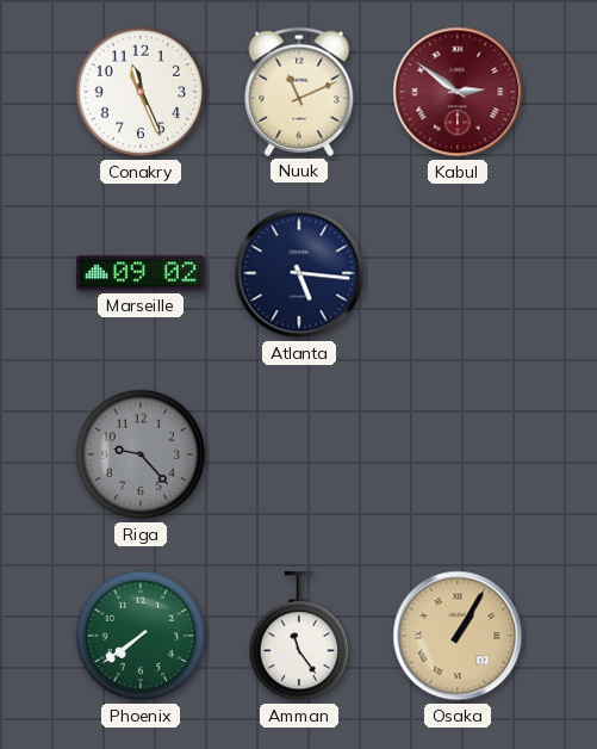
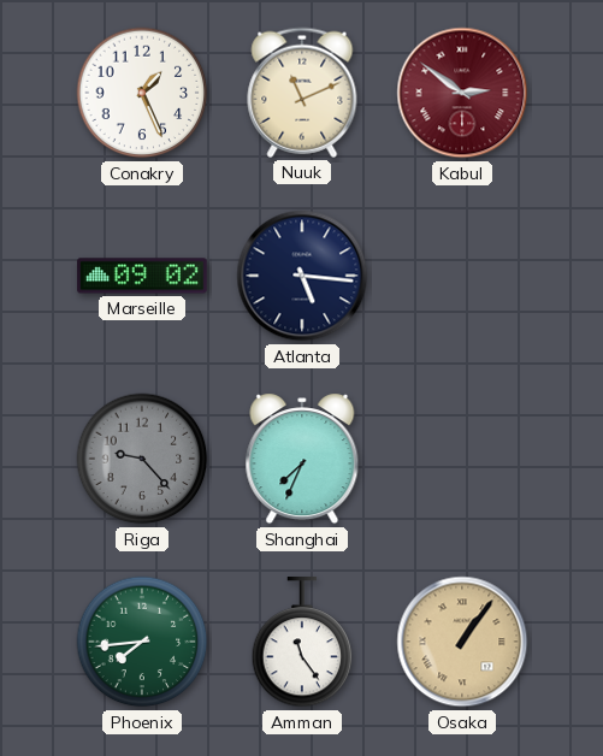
Conakry: 11:26 -> 1:26 (142, 93)
Shanghai: none -> 7:34 (302, 459)
Phoenix: 7:39 -> 7:44 (142, 642)
Osaka: 1:05 -> 1:06 (462, 642)
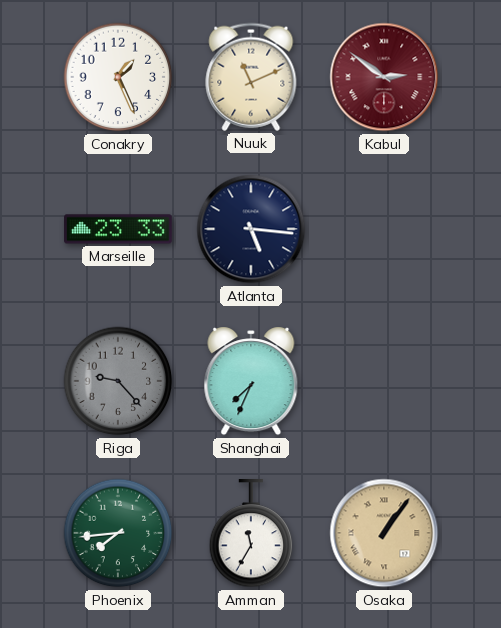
Marseille: 09:02 -> 23:33 (118, 229)
Amman: 11:24 -> 11:35 (251, 534)
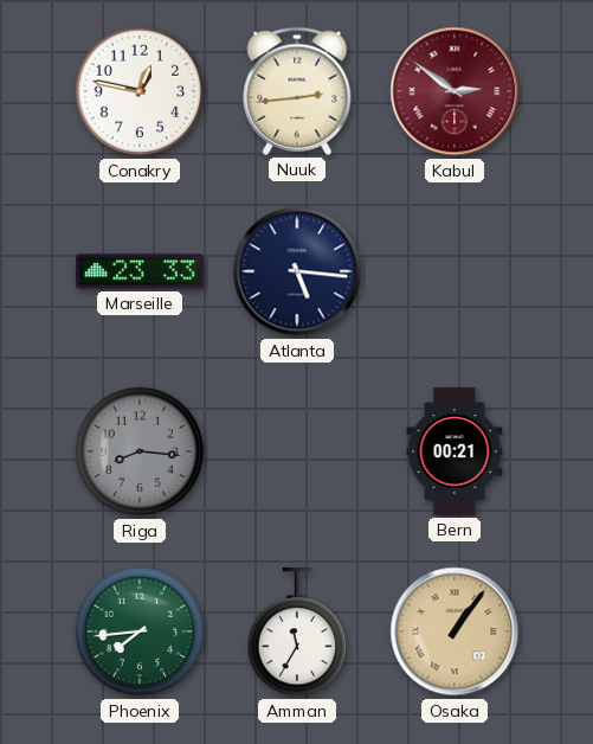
Conakry: 1:26 -> 12:47 (140, 91)
Nuuk: 11:11 -> 2:44 (297, 91)
Riga: 9:23 -> 8:16 (140, 451)
Shanghai: 7:34 -> none (251, 381)
Bern: none -> 00:21 (455, 451)
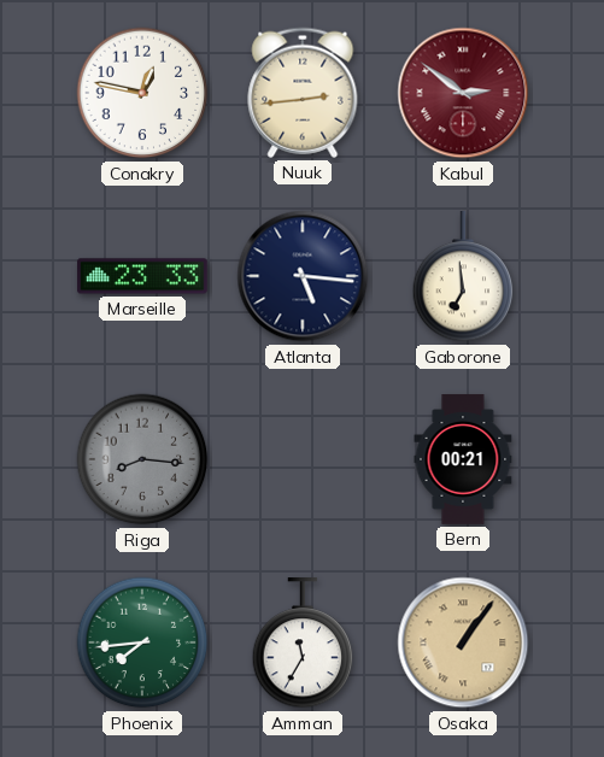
Gaborone: none -> 6:59 (463, 277)
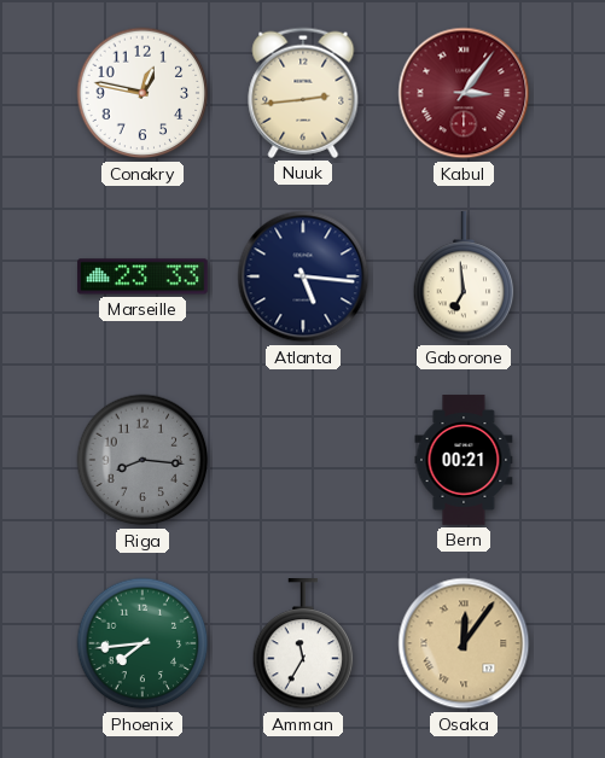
Kabul: 2:51 -> 3:06 (464, 93)
Osaka: 1:06 -> 12:06 (464, 643)
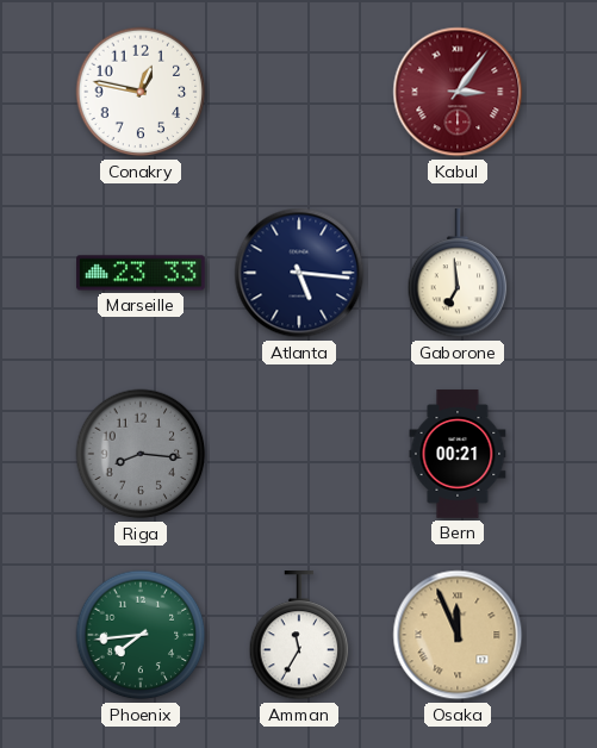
Nuuk: 2:44 -> none (303, 93)
Osaka: 12:06 -> 11:56 (458, 635)
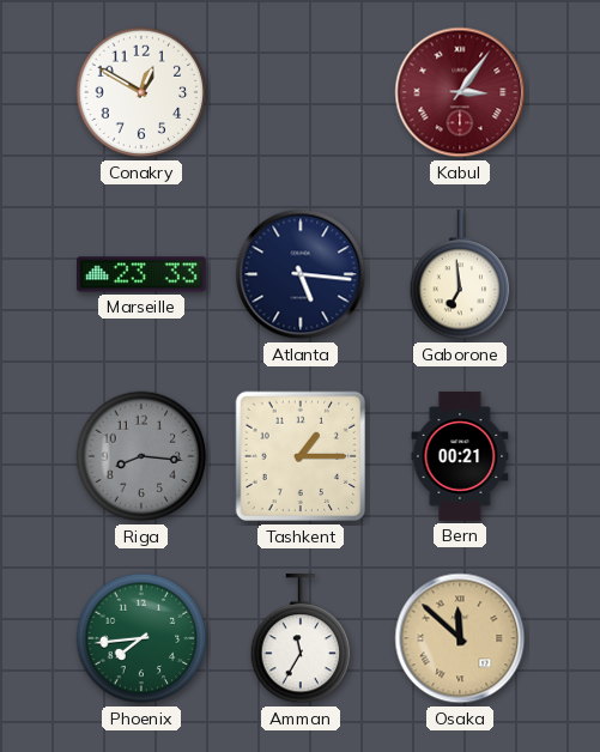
Conakry: 12:47 -> 12:50 (141, 92)
Tashkent: none -> 1:15 (301, 456)
Osaka: 11:56 -> 11:52 (460, 638)
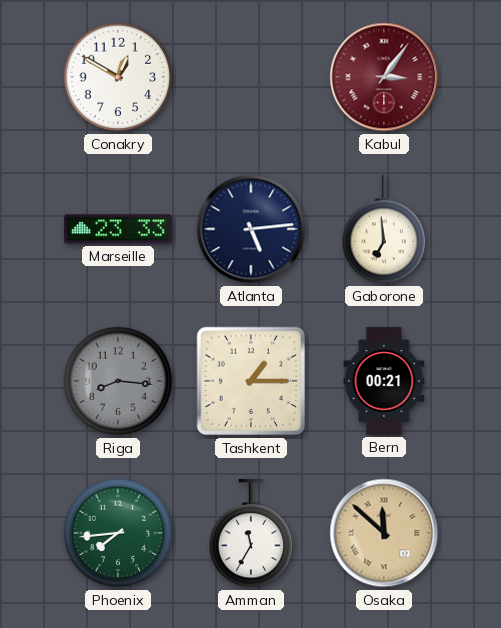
Atlanta: 5:16 -> 5:14 (251, 229)
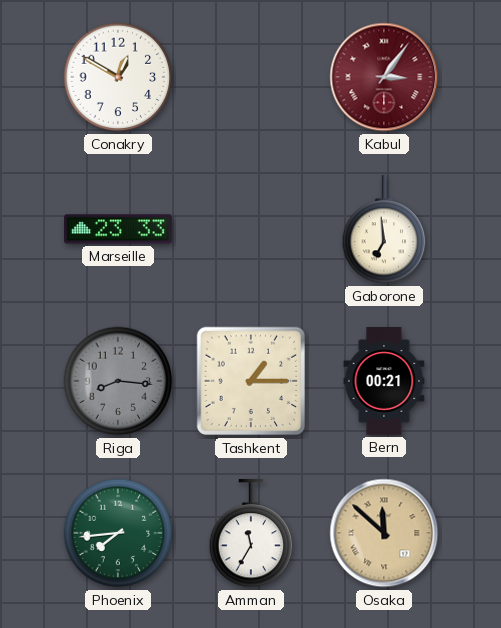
Atlanta: 5:14 -> none (251, 229)
